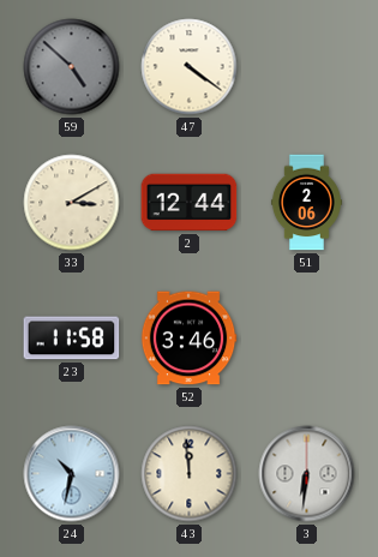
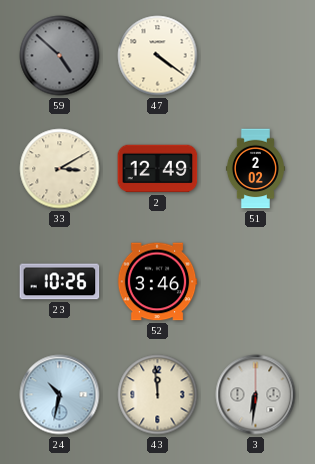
2: 12:44 -> 12:49 (158, 169)
51: 2:06 -> 2:02 (255, 169)
23: 11:58 -> 10:26 (60, 282)
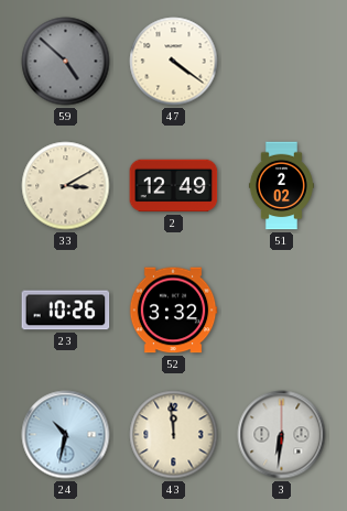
52: 3:46 -> 3:32 (173, 311)
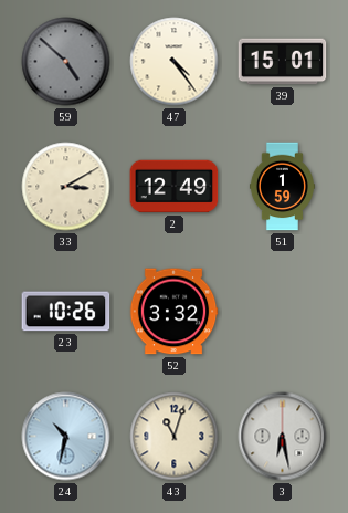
47: 4:21 -> 4:24 (175, 62)
39: none -> 15:01 (283, 62)
51: 2:02 -> 1:59 (282, 187)
43: 11:59 -> 11:03 (175, 437)
3: 6:31 -> 6:28 (283, 437)
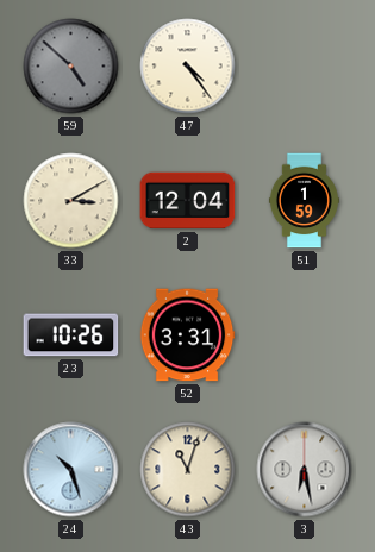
39: 15:01 -> none (283, 62)
2: 12:49 -> 12:04 (188, 201)
52: 3:32 -> 3:31 (187, 335)
24: 10:32 -> 10:27 (71, 470)
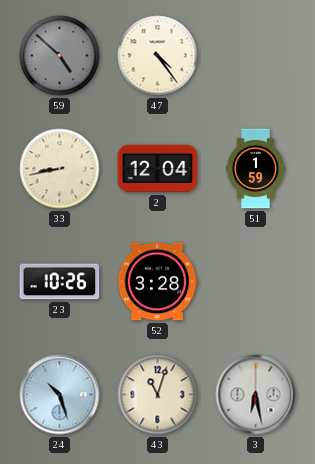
33: 3:10 -> 8:43 (60, 169)
52: 3:31 -> 3:28 (157, 282)
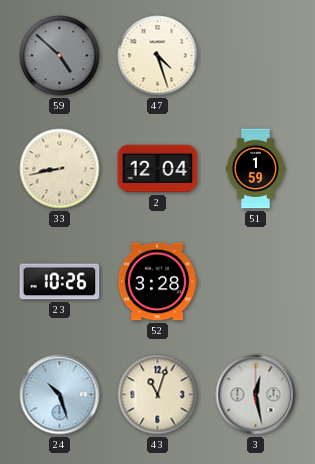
47: 4:24 -> 4:27 (158, 56)
3: 6:28 -> 12:28 (256, 395)
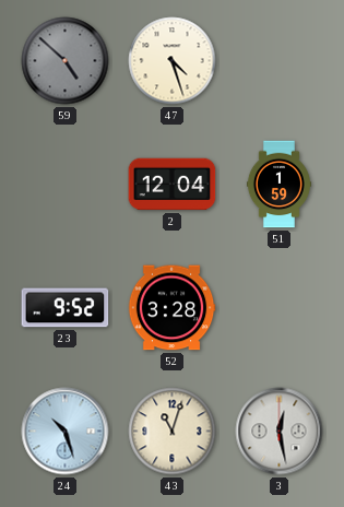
33: 8:43 -> none (60, 169)
23: 10:26 -> 9:52 (66, 308)
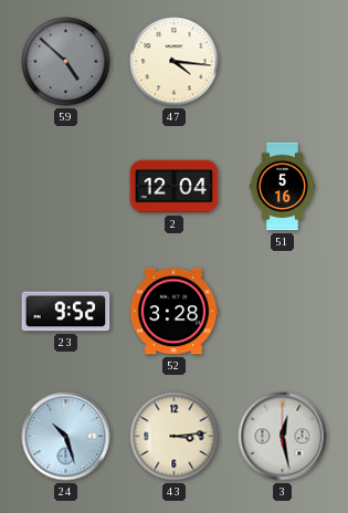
47: 4:27 -> 4:16 (175, 62)
51: 1:59 -> 5:16 (282, 187)
43: 11:03 -> 3:14 (175, 437)
